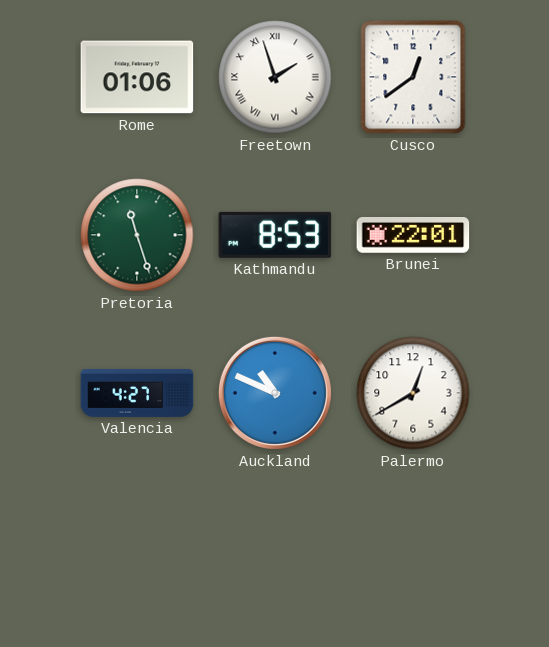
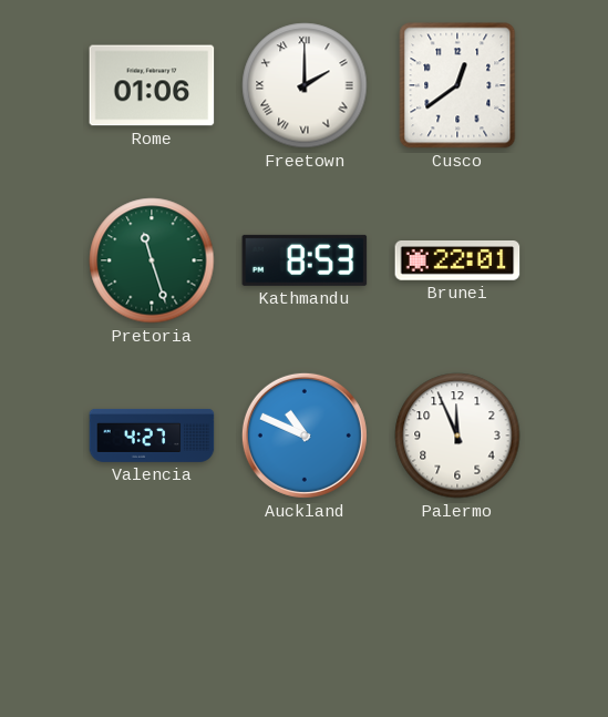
Freetown: 1:57 -> 2:00 (305, 85)
Palermo: 12:40 -> 11:56 (457, 436)
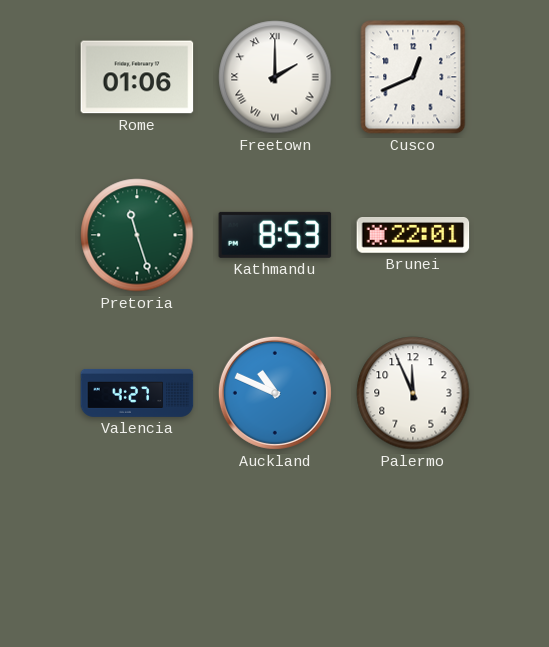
Cusco: 12:39 -> 12:41 (413, 77)
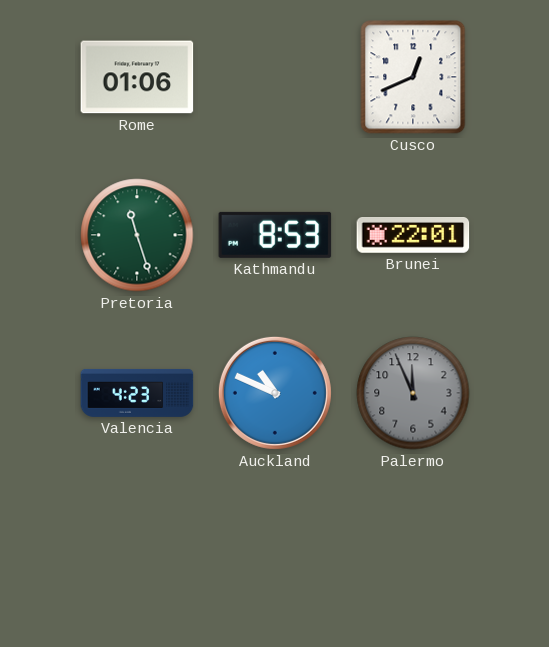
Freetown: 2:00 -> none (275, 77)
Valencia: 4:27 -> 4:23 (137, 393)
Palermo dial: white -> grey (413, 393)
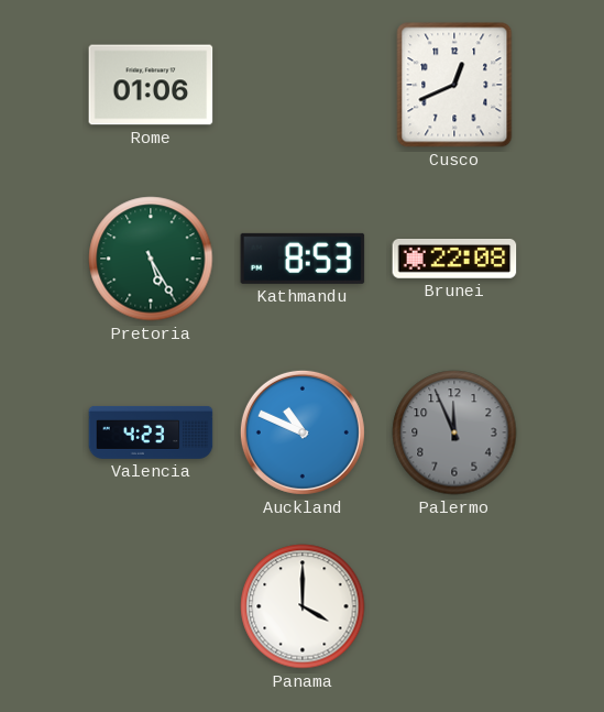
Pretoria: 11:27 -> 5:25 (151, 259)
Brunei: 22:01 -> 22:08 (454, 260)
Panama: none -> 4:00 (303, 606)
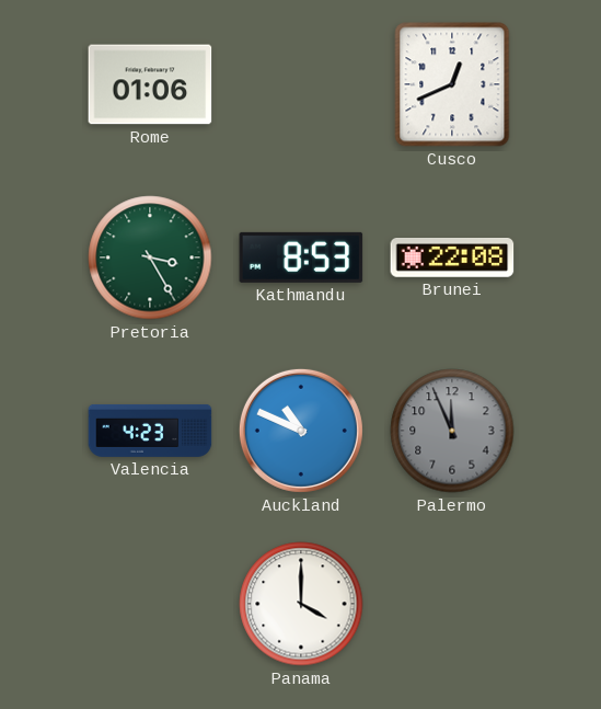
Pretoria: 5:25 -> 3:25 (150, 258)
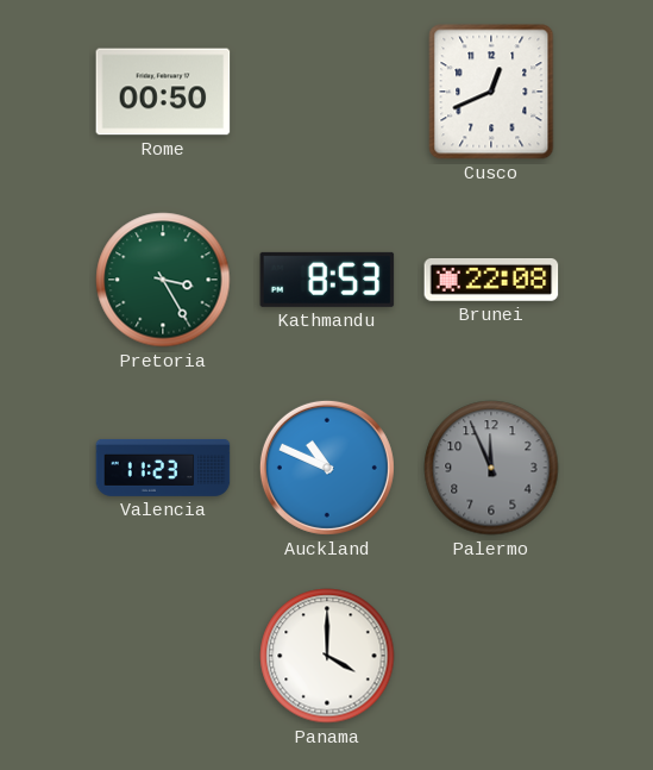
Rome: 01:06 -> 00:50 (163, 92)
Valencia: 4:23 -> 11:23 (163, 468)
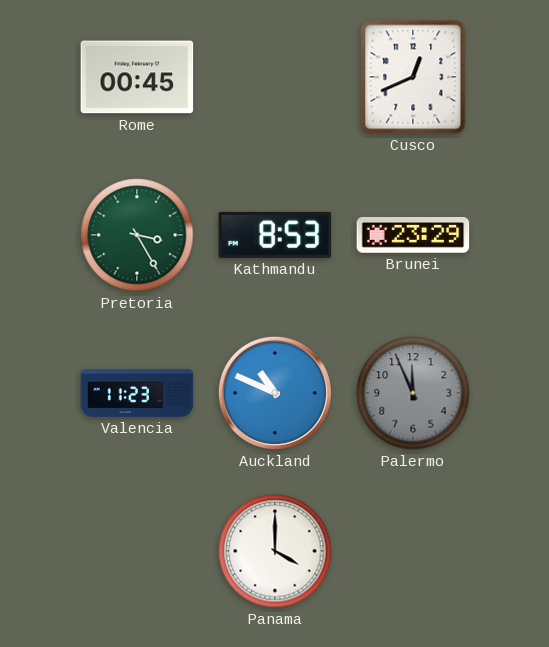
Rome: 00:50 -> 00:45 (137, 77)
Brunei: 22:08 -> 23:29 (413, 236)
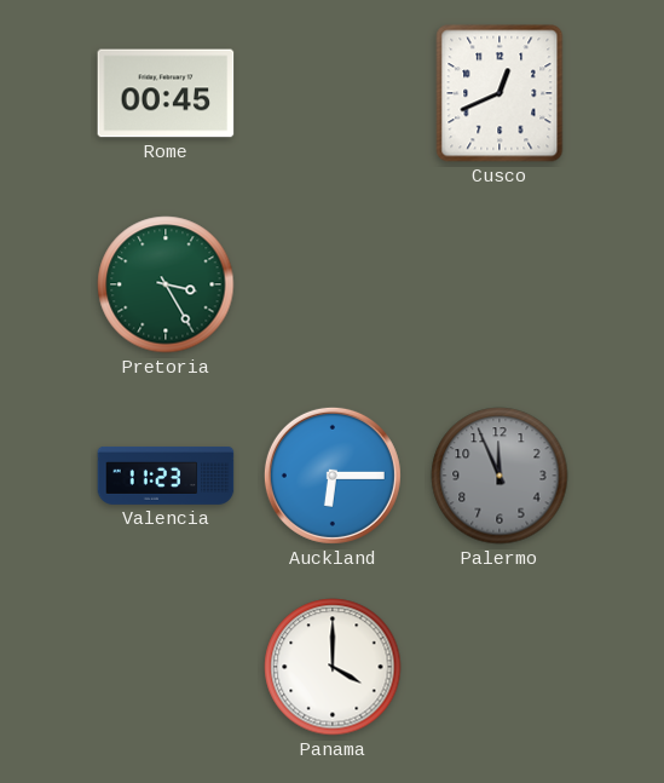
Kathmandu: 8:53 -> none (275, 235)
Brunei: 23:29 -> none (413, 236)
Auckland: 10:49 -> 6:15 (333, 476)
